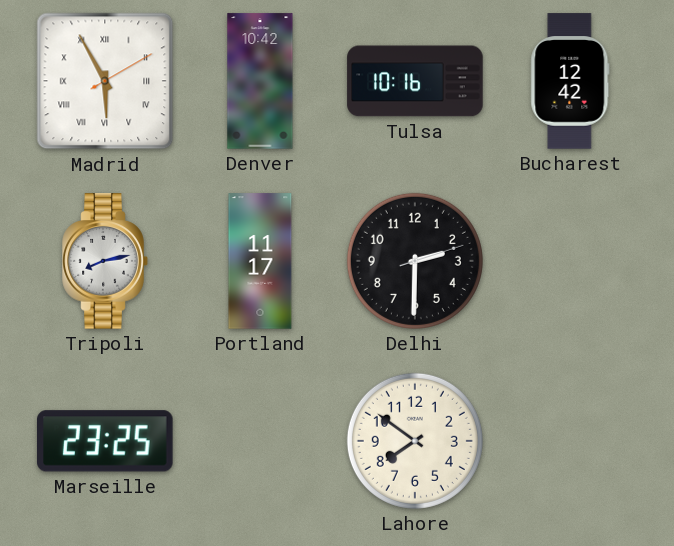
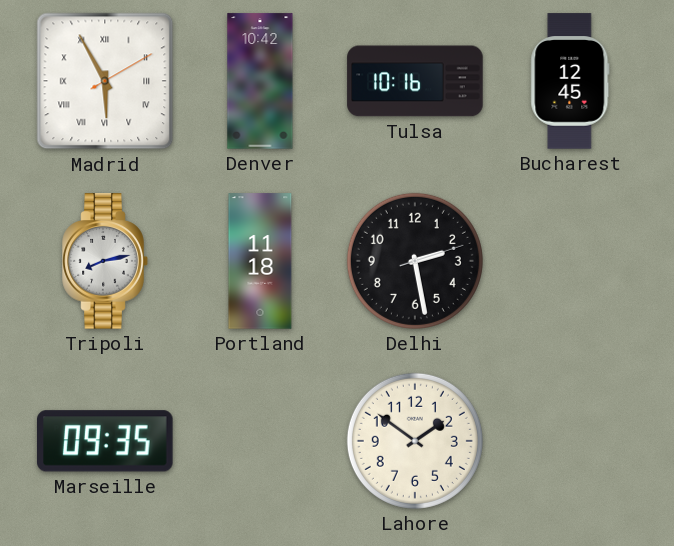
Bucharest: 12:42 -> 12:45 (570, 81)
Portland: 11:17 -> 11:18 (260, 261)
Delhi: 2:30 -> 2:28 (415, 261)
Marseille: 23:25 -> 09:35 (106, 441)
Lahore: 7:51 -> 1:51 (415, 441)
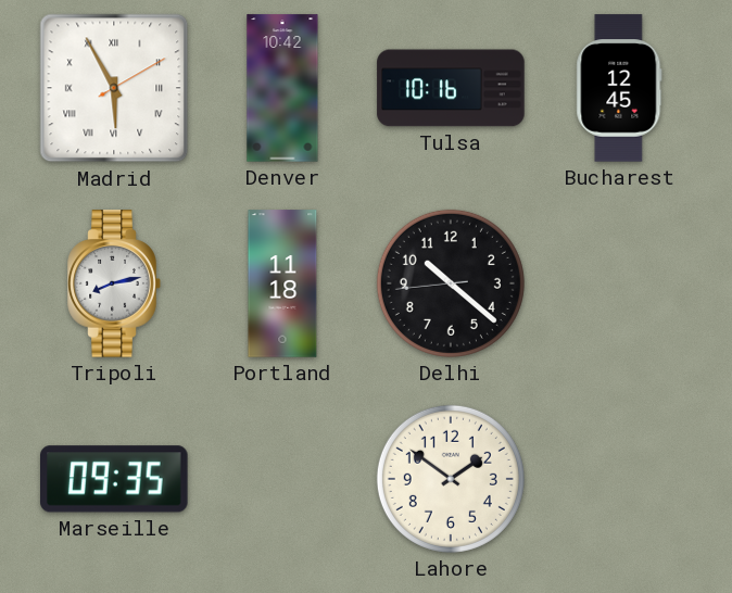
Delhi: 2:28 -> 10:21 (451, 283)
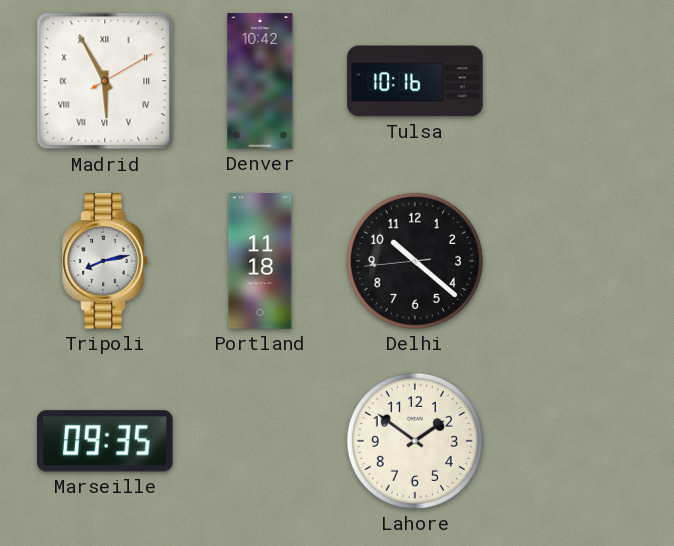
Bucharest: 12:45 -> none (619, 88)
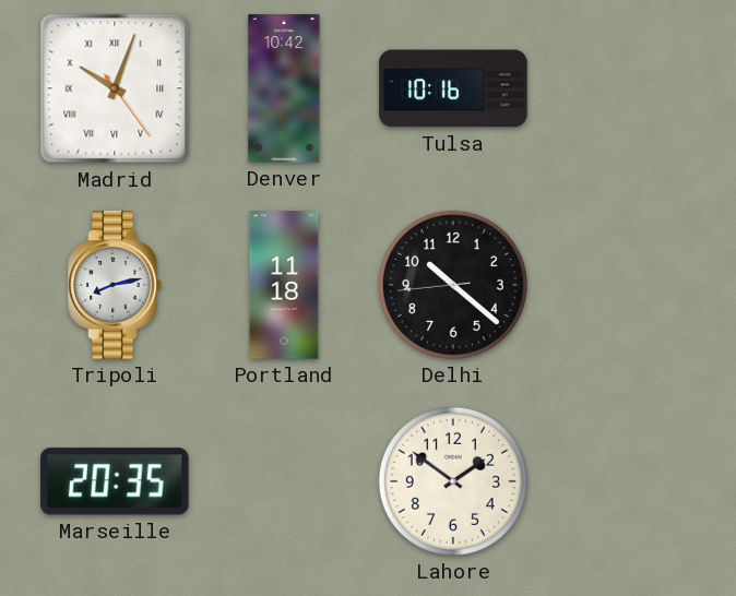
Madrid: 5:55 -> 10:03 (115, 88)
Marseille: 09:35 -> 20:35 (116, 481)
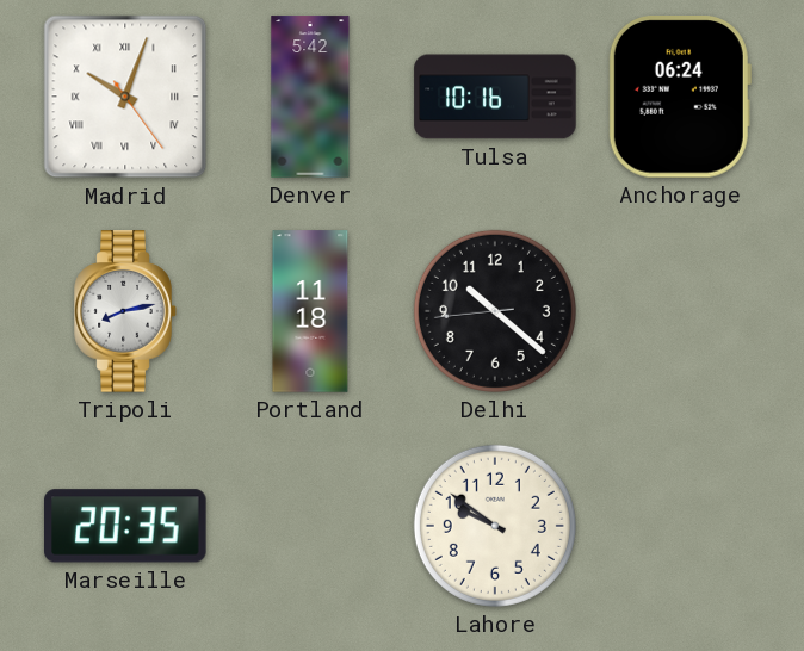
Denver: 10:42 -> 5:42 (310, 97)
Anchorage: none -> 06:24 (680, 98)
Lahore: 1:51 -> 9:51 (495, 526)
